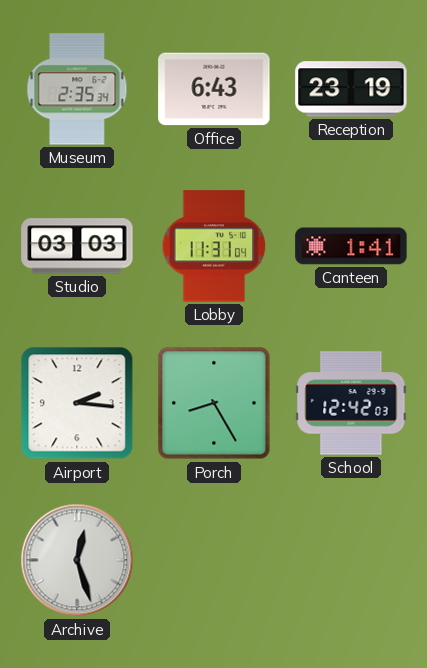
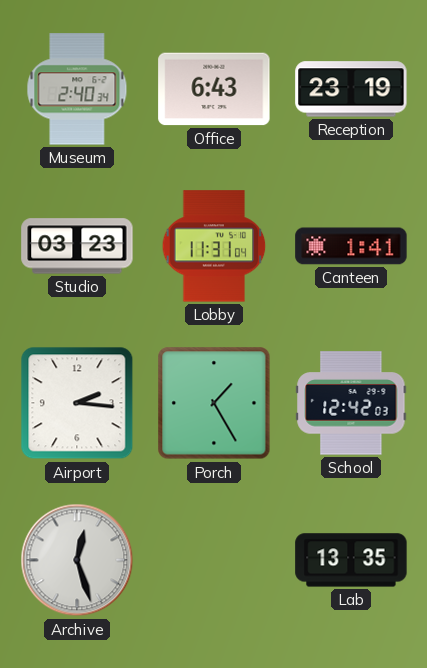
Museum: 2:35 -> 2:40 (77, 89)
Studio: 03:03 -> 03:23 (77, 246)
Porch: 8:25 -> 1:25 (214, 403)
Lab: none -> 13:35 (351, 560)
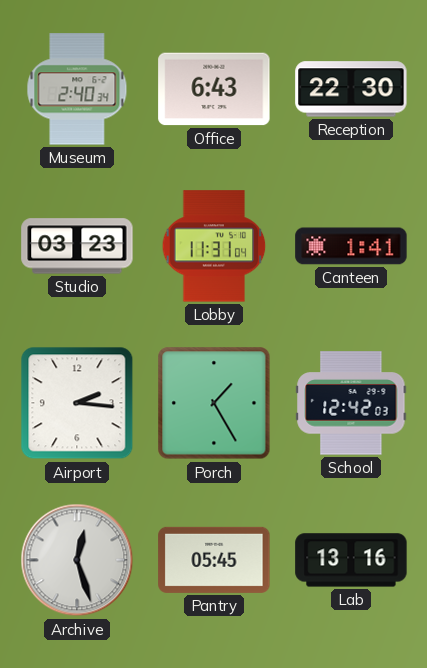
Reception: 23:19 -> 22:30 (351, 89)
Pantry: none -> 05:45 (214, 560)
Lab: 13:35 -> 13:16 (351, 560)
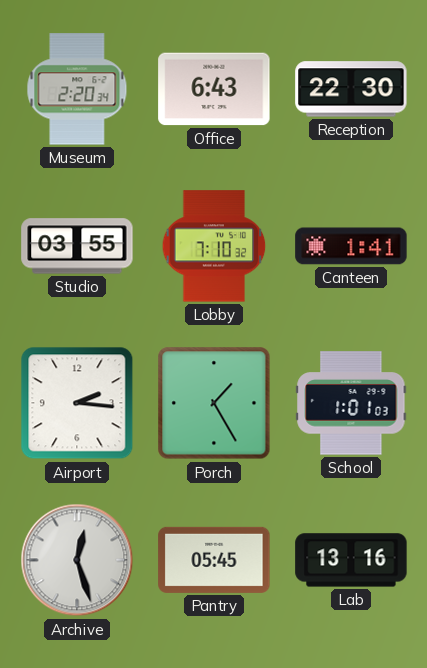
Museum: 2:40 -> 2:20 (77, 89)
Studio: 03:23 -> 03:55 (77, 246)
Lobby: 11:31 -> 7:10 (214, 246)
School: 12:42 -> 1:01 (351, 403)
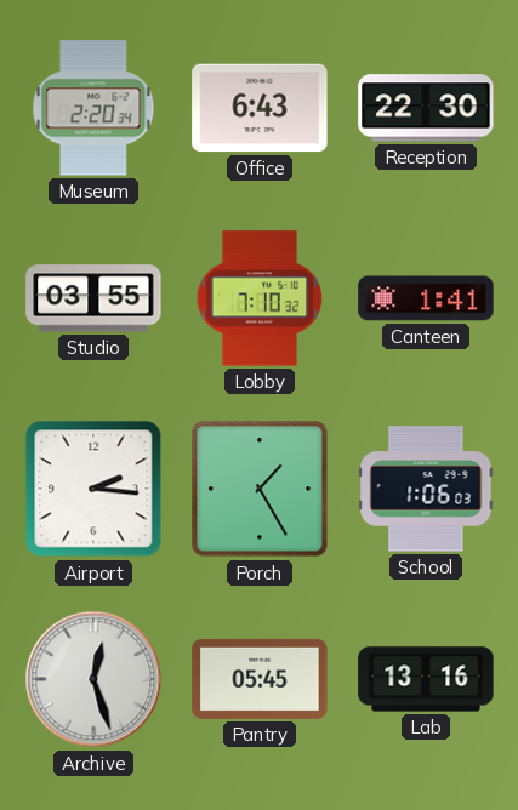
School: 1:01 -> 1:06 (426, 489)
